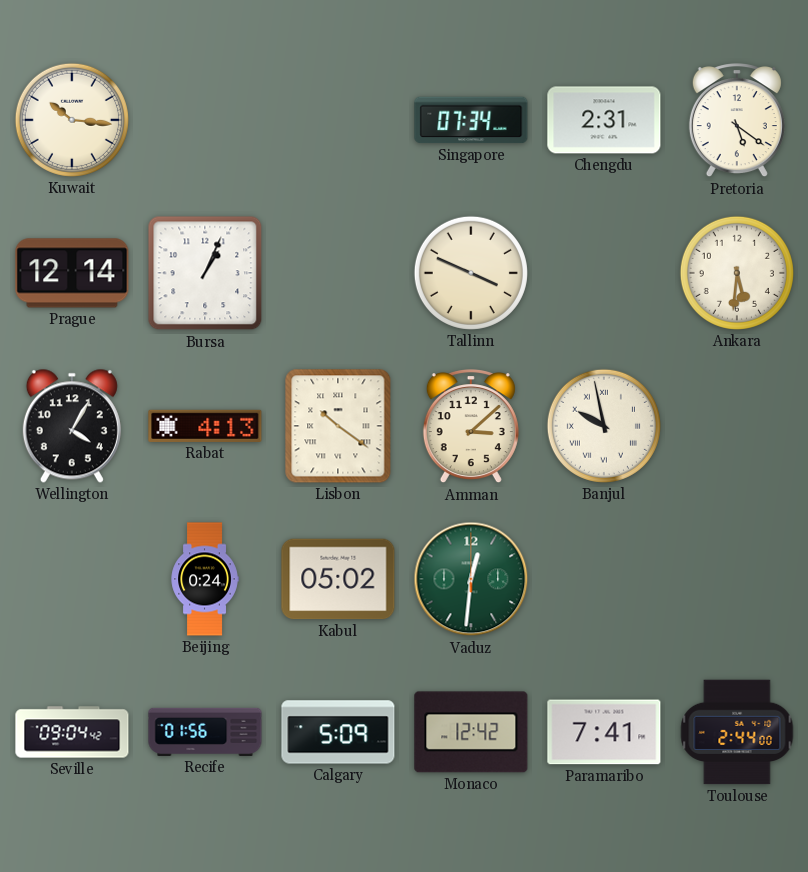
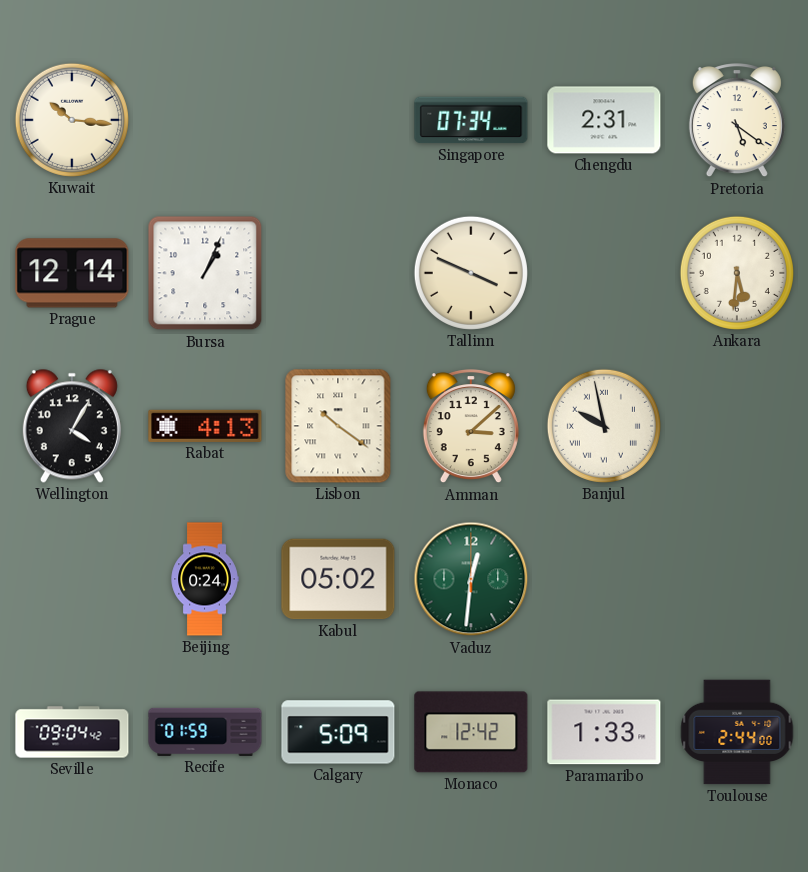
Recife: 01:56 -> 01:59 (205, 732)
Paramaribo: 7:41 -> 1:33 (604, 732)
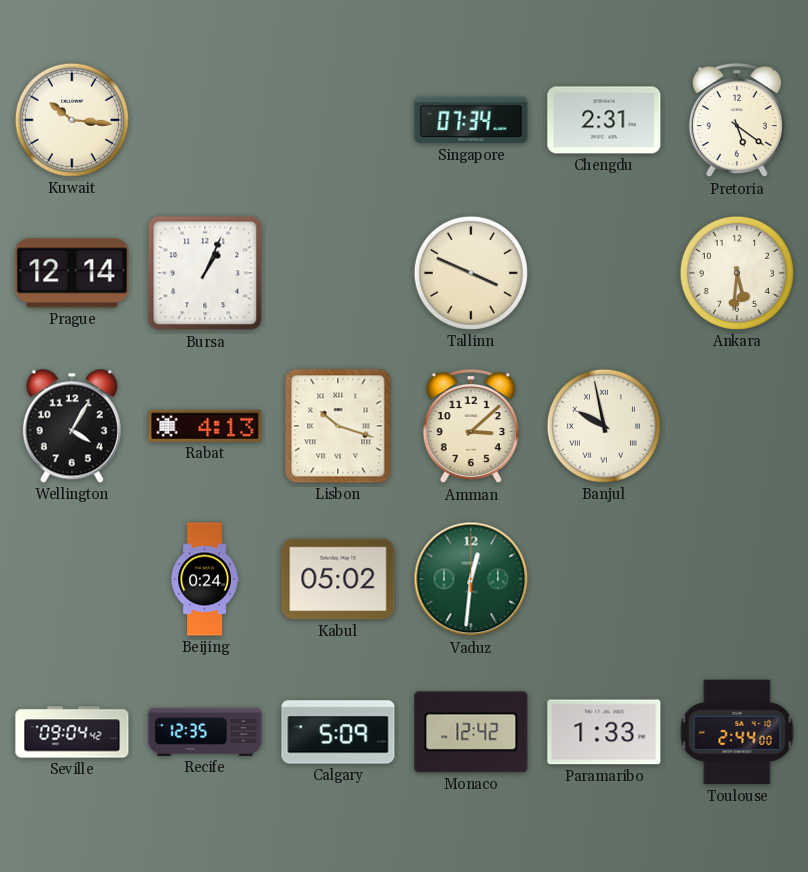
Lisbon: 10:21 -> 10:18 (338, 426)
Recife: 01:59 -> 12:35 (205, 732)
